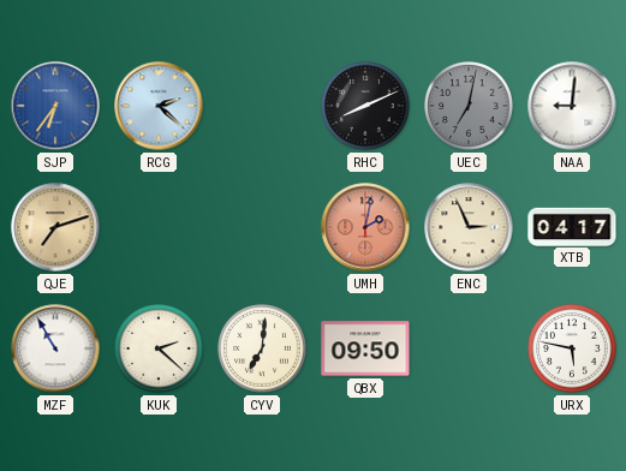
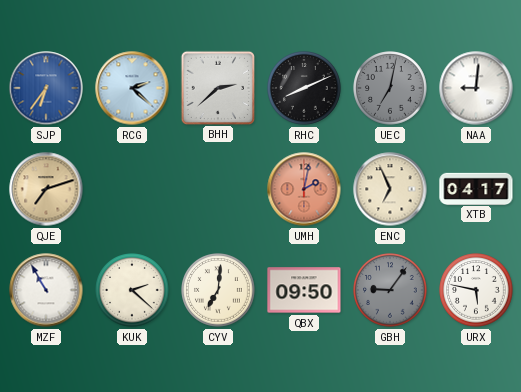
BHH: none -> 2:38 (217, 87)
ENC: 2:56 -> 6:56 (390, 189)
GBH: none -> 9:06 (390, 290)
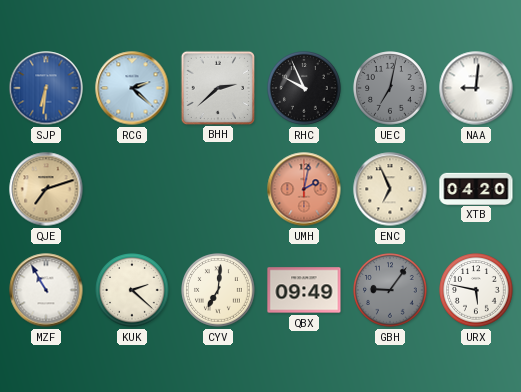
SJP: 6:36 -> 6:31 (46, 88)
RHC: 8:11 -> 9:56 (304, 88)
XTB: 04:17 -> 04:20 (476, 188)
QBX: 09:50 -> 09:49 (304, 290)
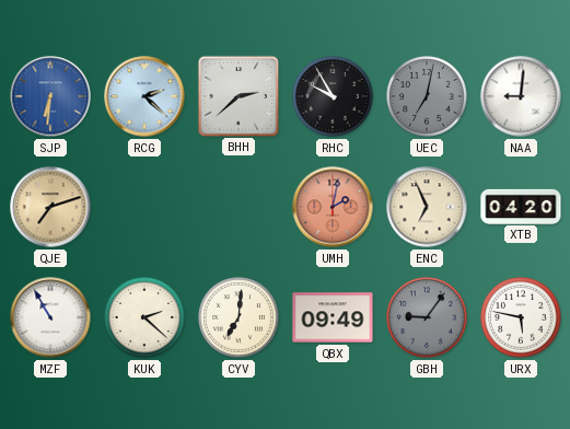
RHC: 9:56 -> 9:55 (333, 96)
